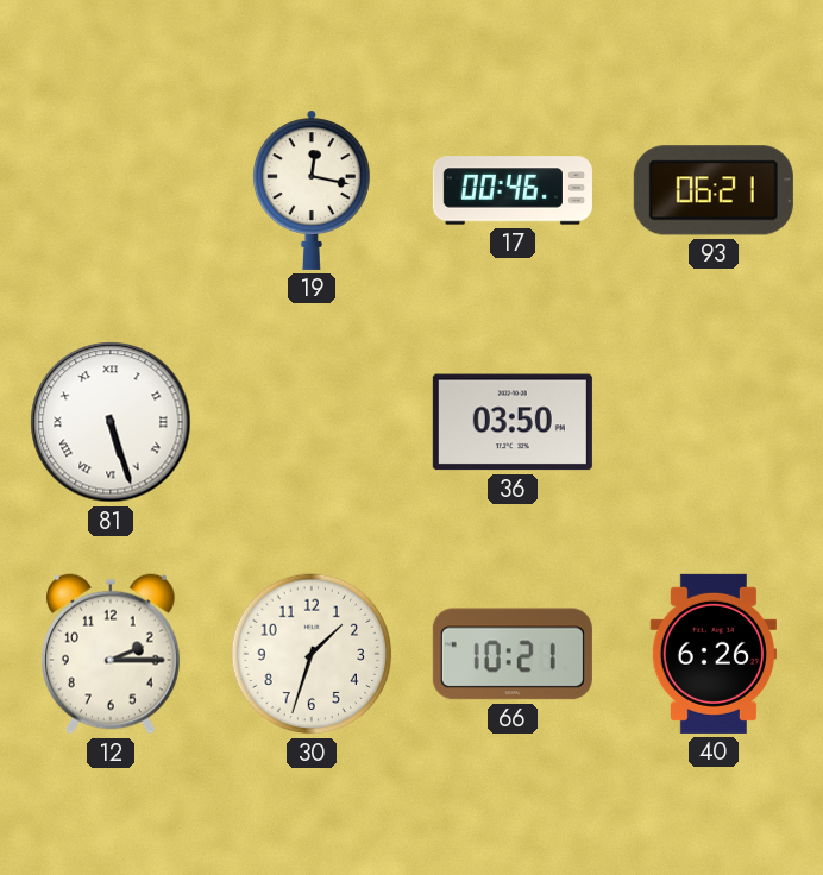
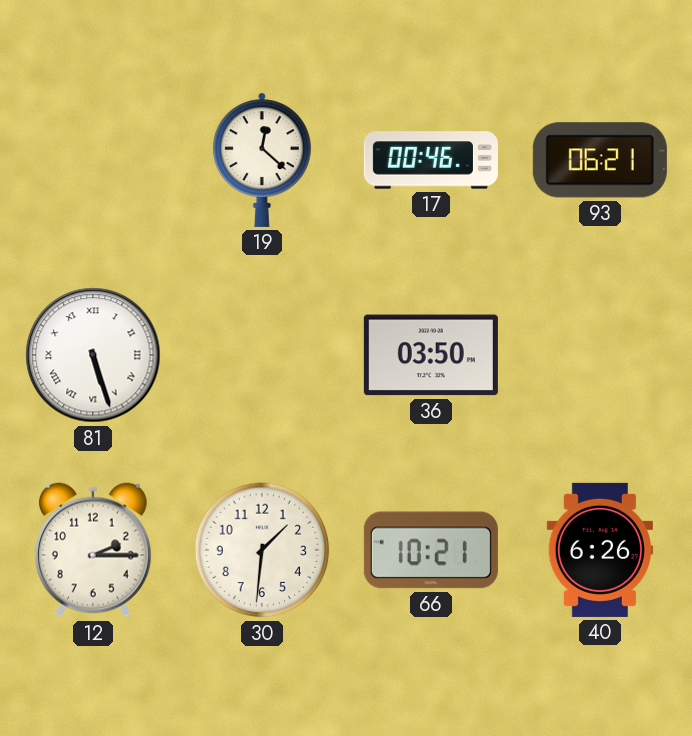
19: 12:17 -> 12:22 (263, 160)
30: 1:33 -> 1:31 (262, 550)
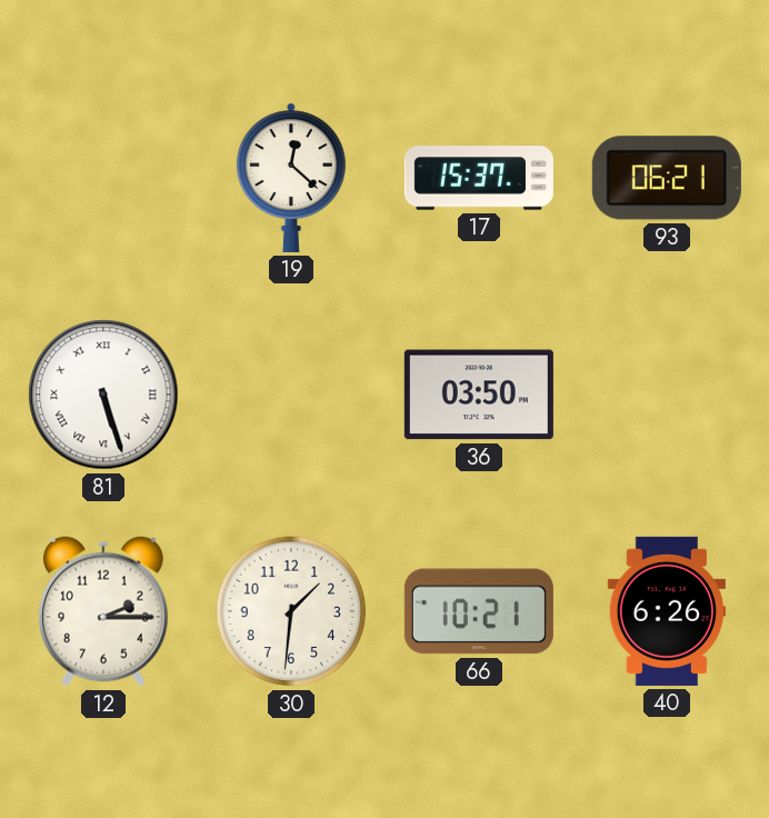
17: 00:46 -> 15:37 (479, 178)
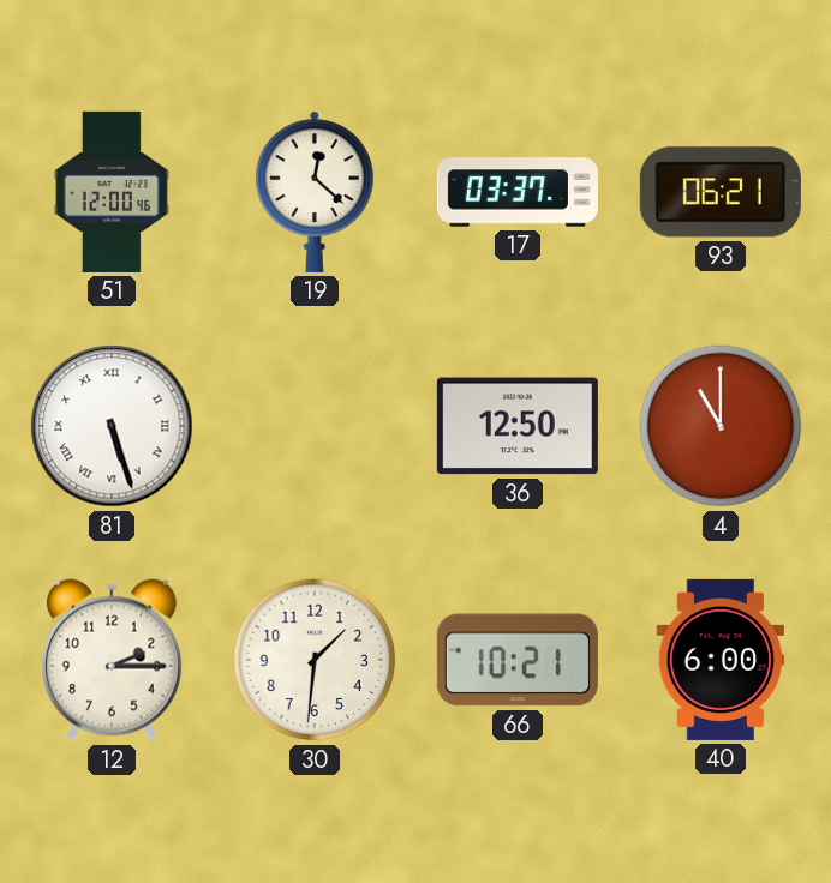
51: none -> 12:00 (112, 192)
17: 15:37 -> 03:37 (518, 192)
36: 03:50 -> 12:50 (518, 426)
4: none -> 11:00 (721, 426)
40: 6:26 -> 6:00 (719, 660)
